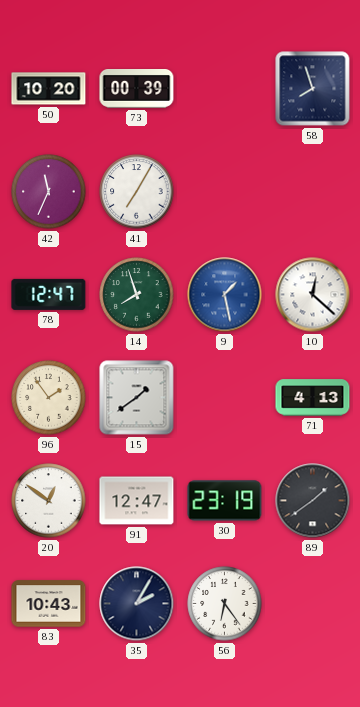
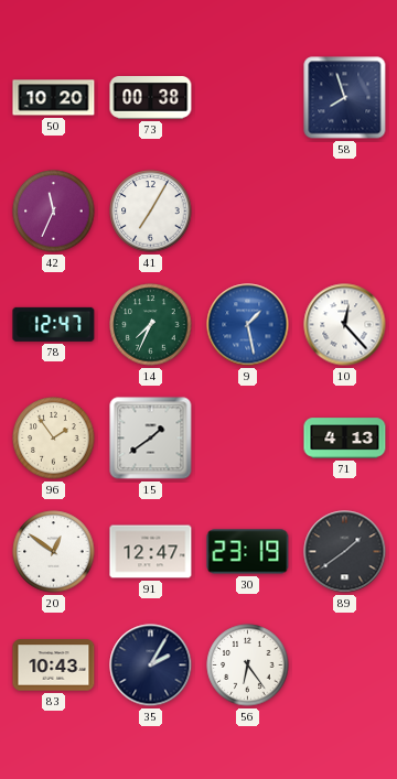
73: 00:39 -> 00:38 (151, 98)
14: 7:57 -> 7:34 (151, 325)
10: 12:22 -> 12:23 (345, 325)
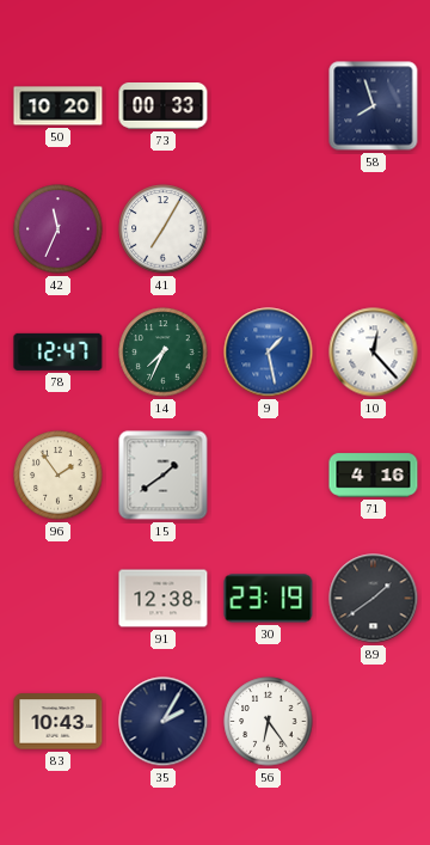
73: 00:38 -> 00:33 (164, 106)
71: 4:13 -> 4:16 (374, 476)
20: 12:51 -> none (54, 552)
91: 12:47 -> 12:38 (164, 599)
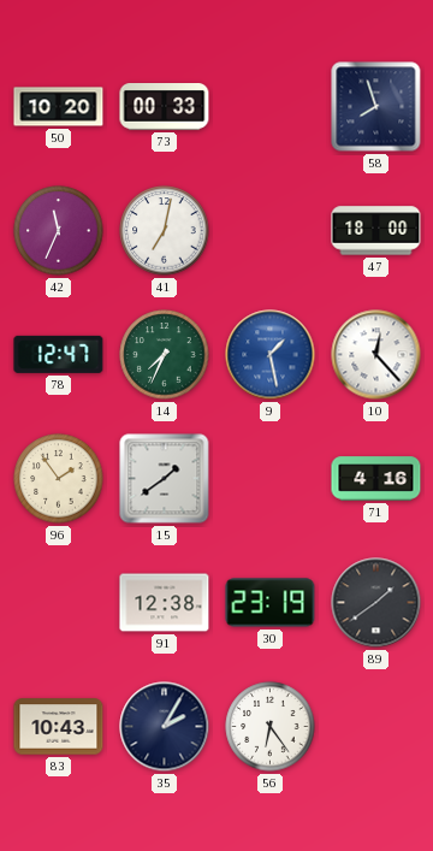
41: 7:05 -> 7:02 (165, 231)
47: none -> 18:00 (376, 231)
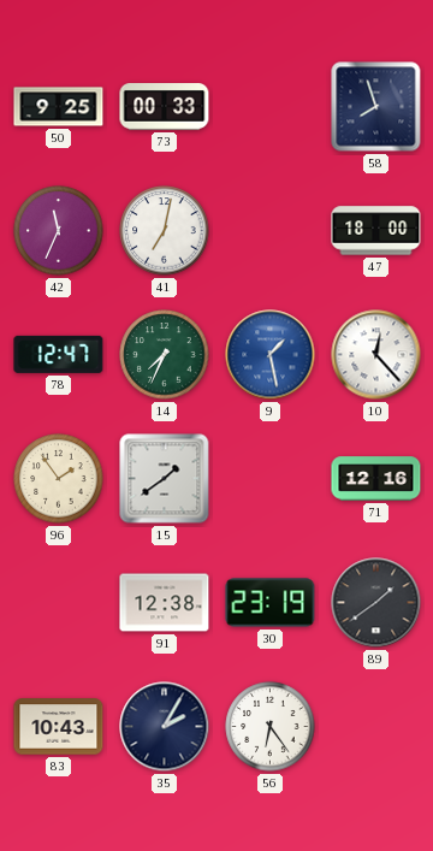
50: 10:20 -> 9:25 (59, 107)
71: 4:16 -> 12:16 (376, 479)
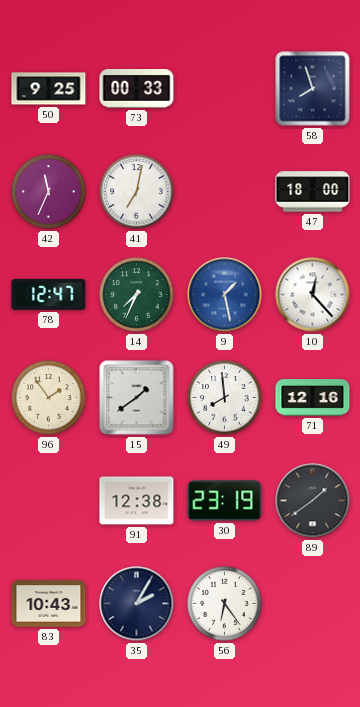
49: none -> 7:59 (225, 398)
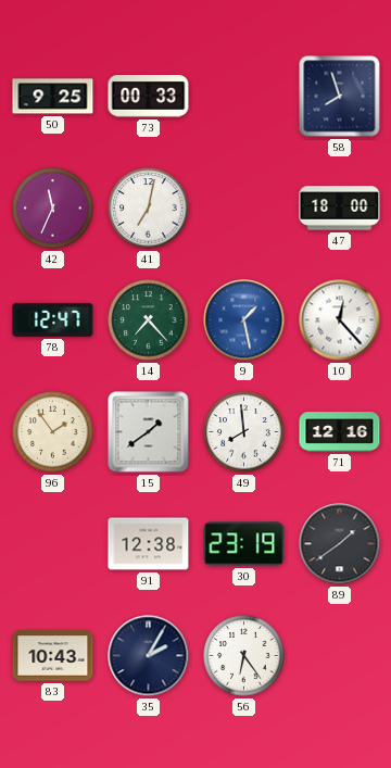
14: 7:34 -> 7:23 (149, 320)
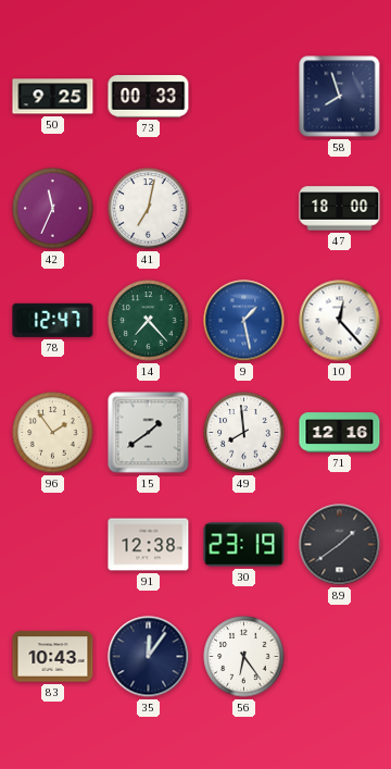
35: 2:05 -> 12:06 (149, 657)
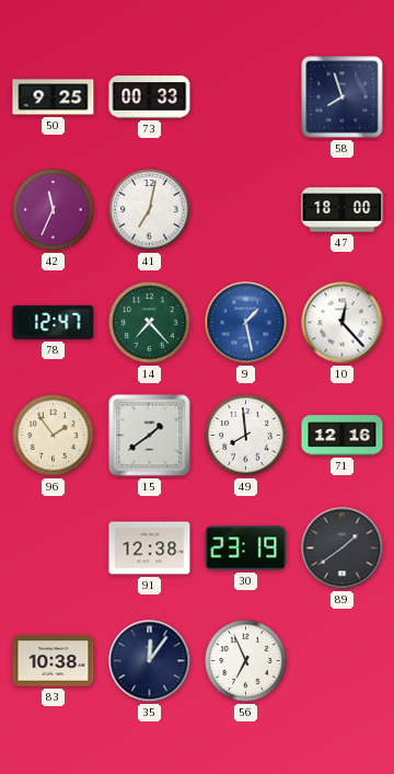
83: 10:43 -> 10:38 (54, 661)
56: 6:24 -> 6:56 (246, 661)
